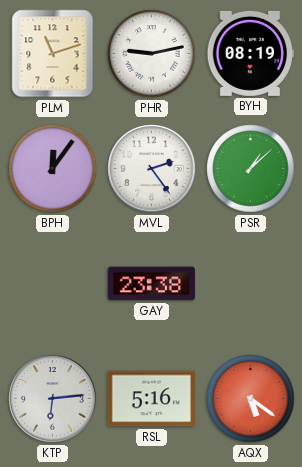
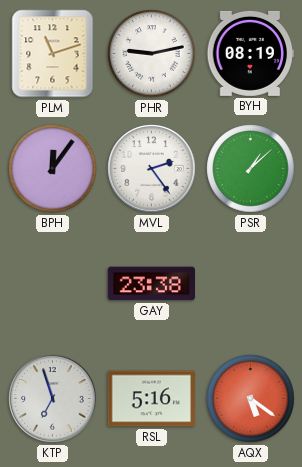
KTP: 6:14 -> 6:57 (53, 399)
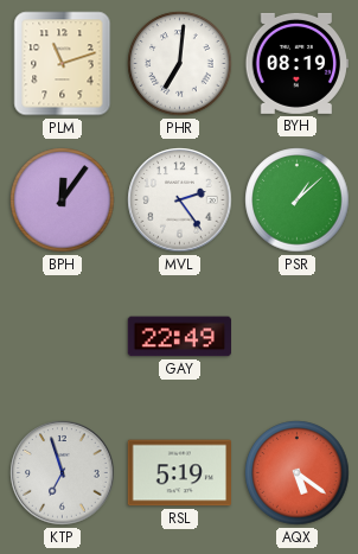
PHR: 9:13 -> 7:01 (180, 64)
GAY: 23:38 -> 22:49 (179, 337)
RSL: 5:16 -> 5:19 (179, 473)
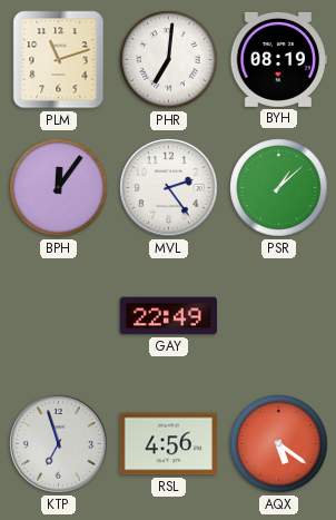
RSL: 5:19 -> 4:56 (168, 444)
